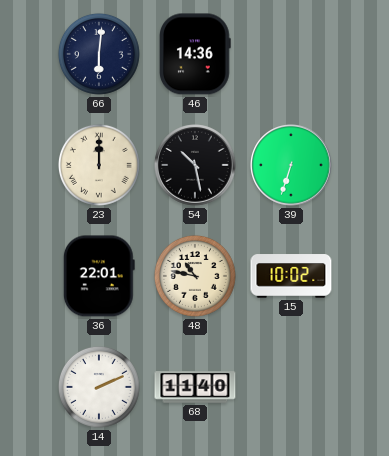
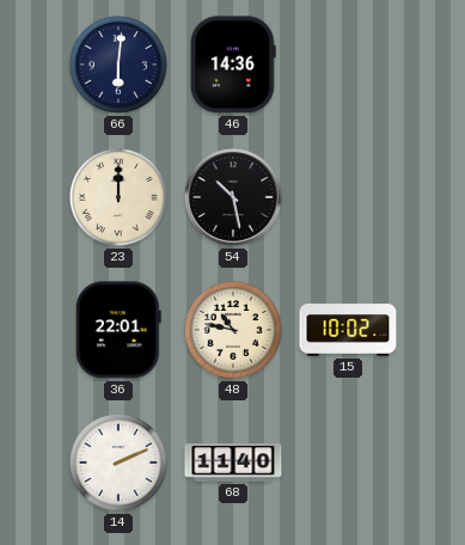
39: 6:33 -> none (291, 165)
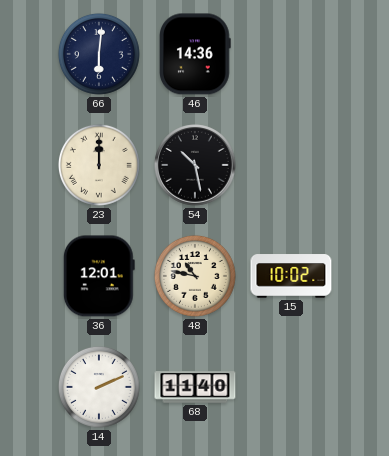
36: 22:01 -> 12:01 (99, 276)
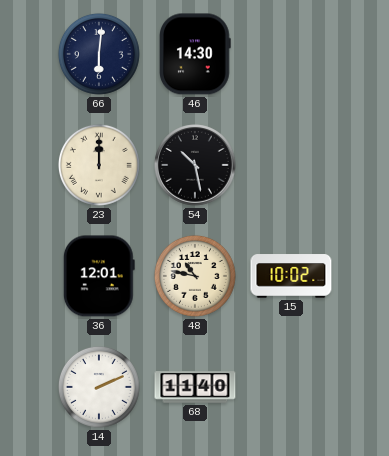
46: 14:36 -> 14:30 (196, 54)
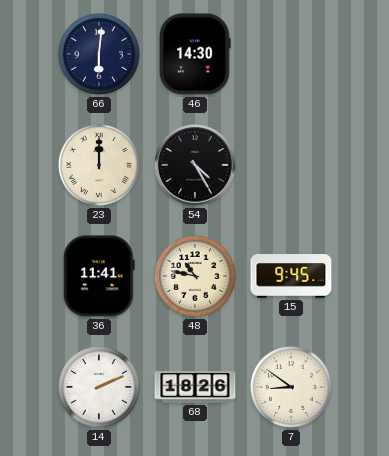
54: 10:28 -> 4:25 (195, 165)
36: 12:01 -> 11:41 (99, 276)
15: 10:02 -> 9:45 (291, 276)
68: 11:40 -> 18:26 (195, 387)
7: none -> 8:51 (291, 387)
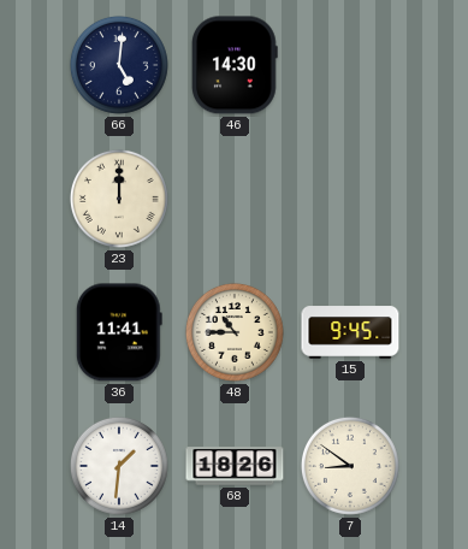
66: 6:01 -> 5:01 (119, 65)
54: 4:25 -> none (195, 165)
48: 10:47 -> 10:45 (235, 332)
14: 2:11 -> 1:31 (119, 466)
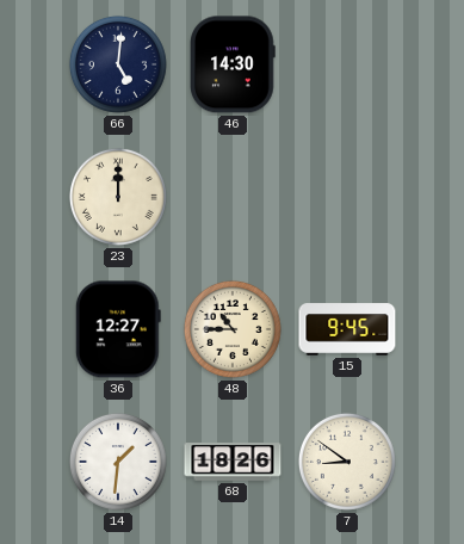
36: 11:41 -> 12:27 (118, 329)
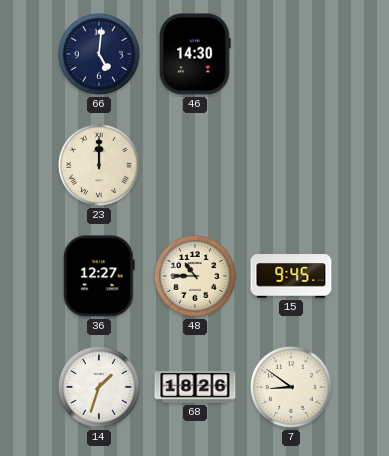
14: 1:31 -> 1:33 (99, 387)
